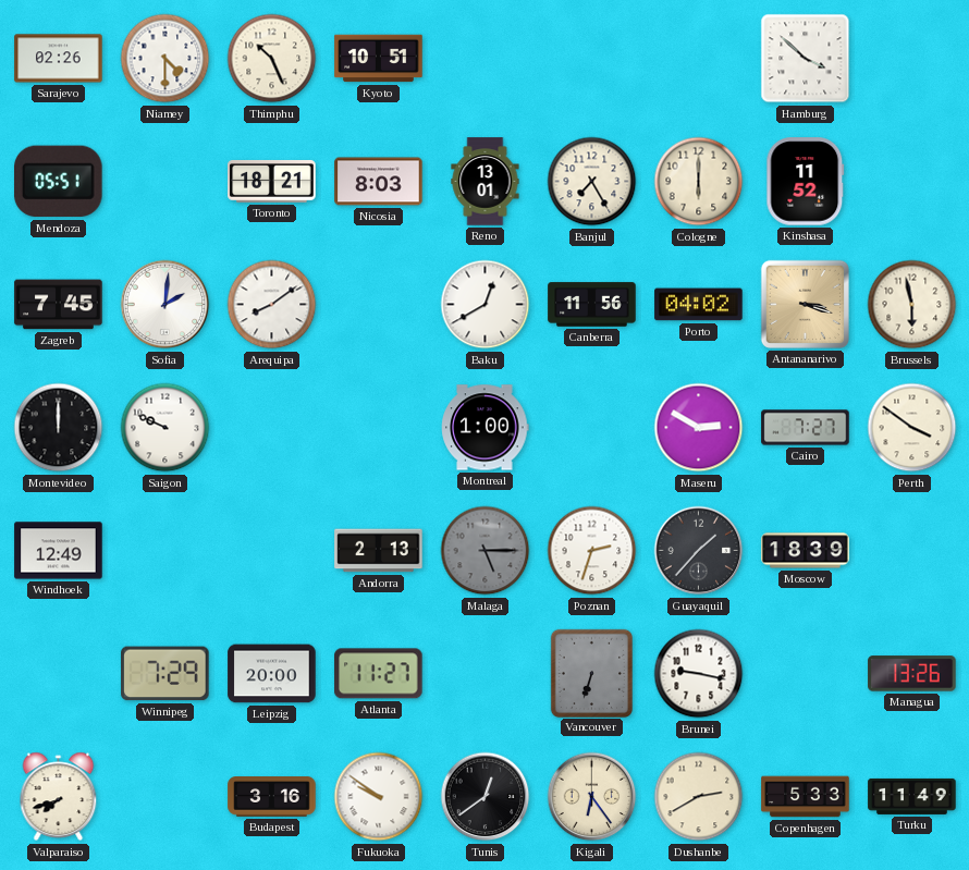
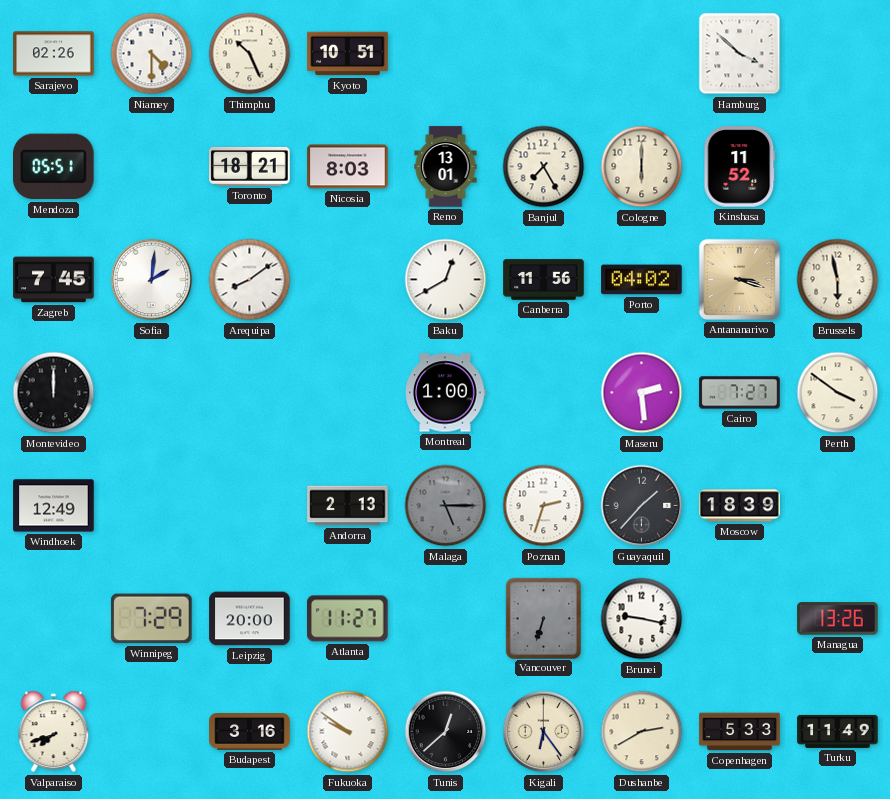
Saigon: 9:49 -> none (165, 428)
Maseru: 2:50 -> 2:29 (642, 393)
Tunis: 12:39 -> 12:38 (446, 732)
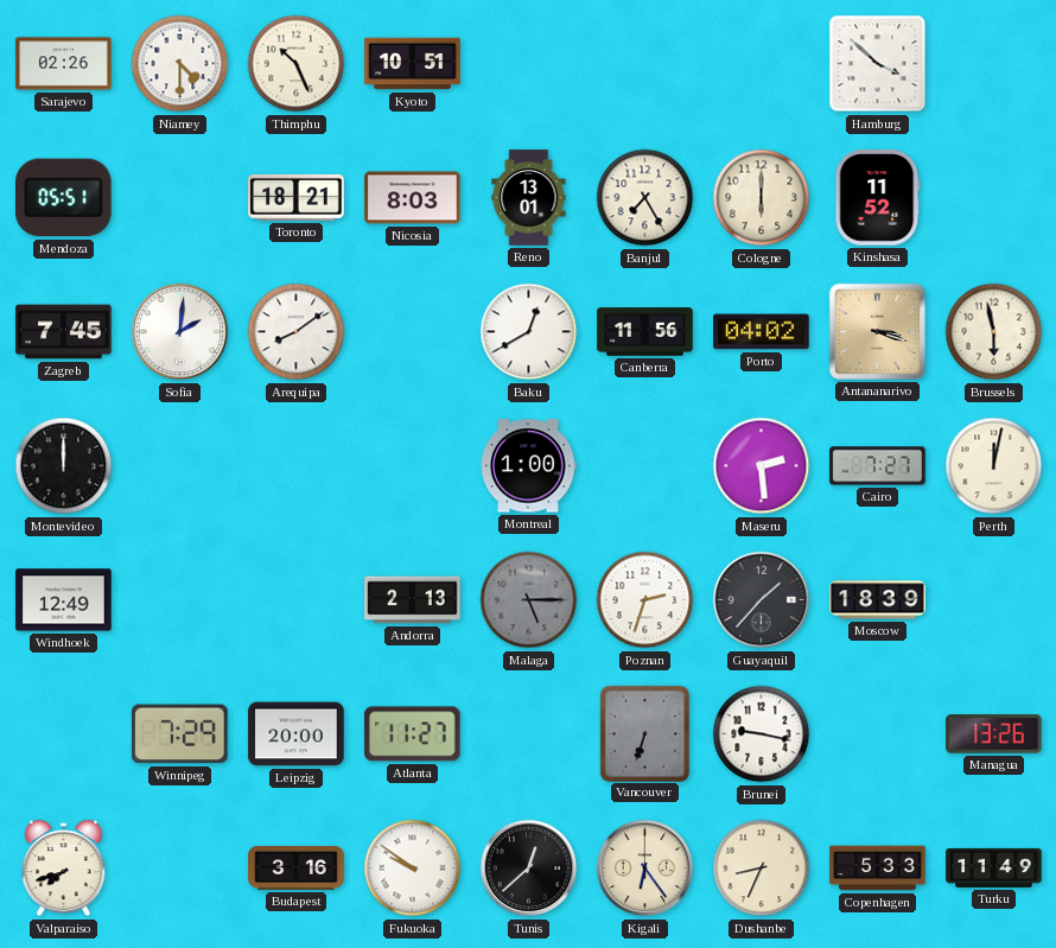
Perth: 3:51 -> 12:02 (994, 466)
Dushanbe: 2:40 -> 8:34 (762, 869)
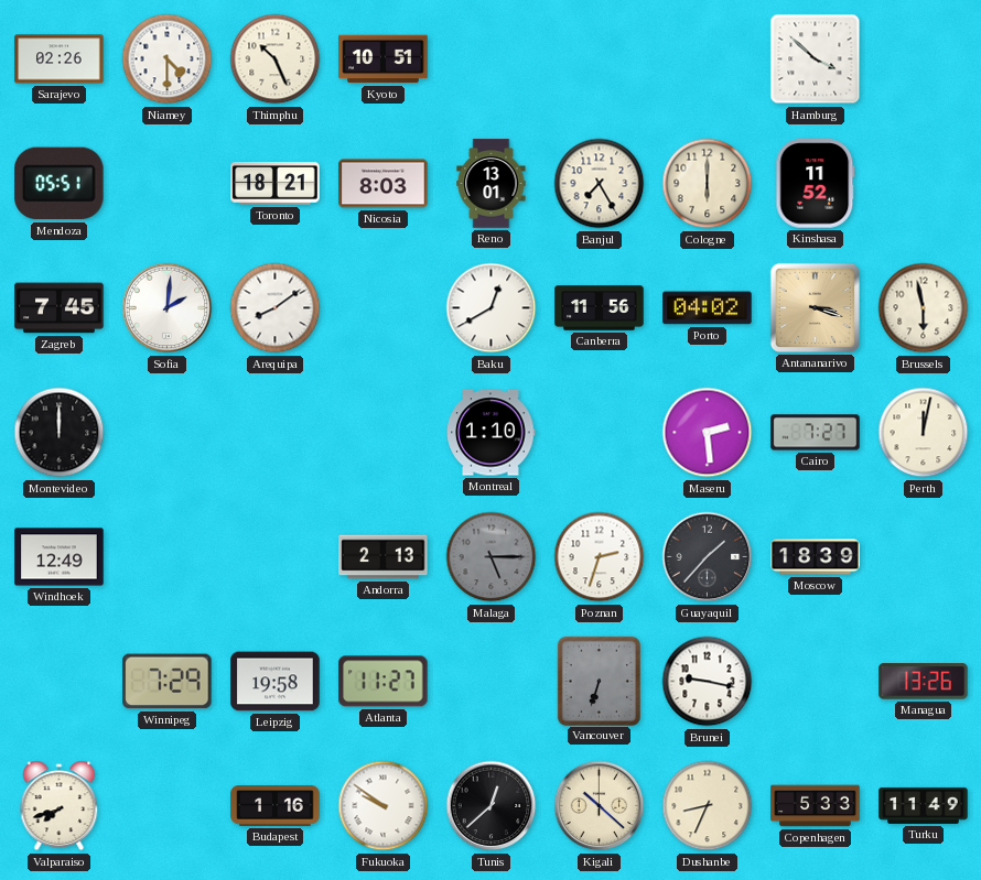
Montreal: 1:00 -> 1:10 (492, 433)
Leipzig: 20:00 -> 19:58 (276, 682)
Budapest: 3:16 -> 1:16 (276, 806)
Kigali: 6:24 -> 10:22 (600, 806)
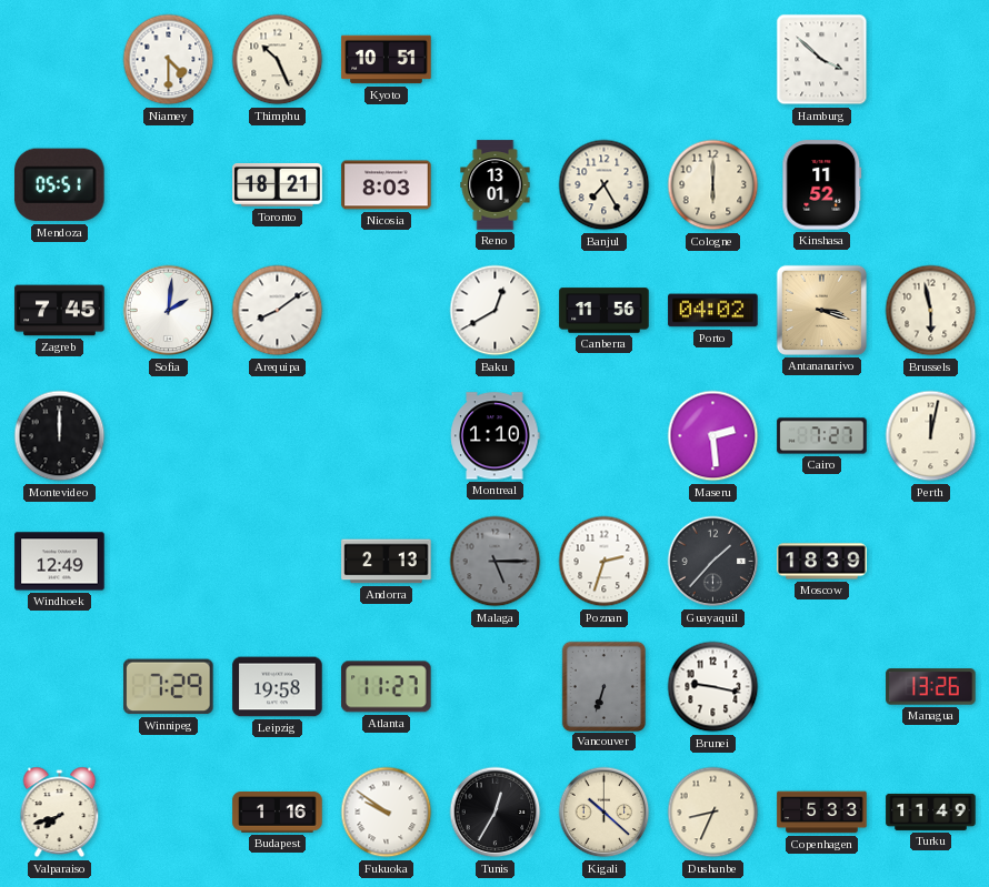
Sarajevo: 02:26 -> none (60, 59)
Tunis: 12:38 -> 12:35 (496, 813)
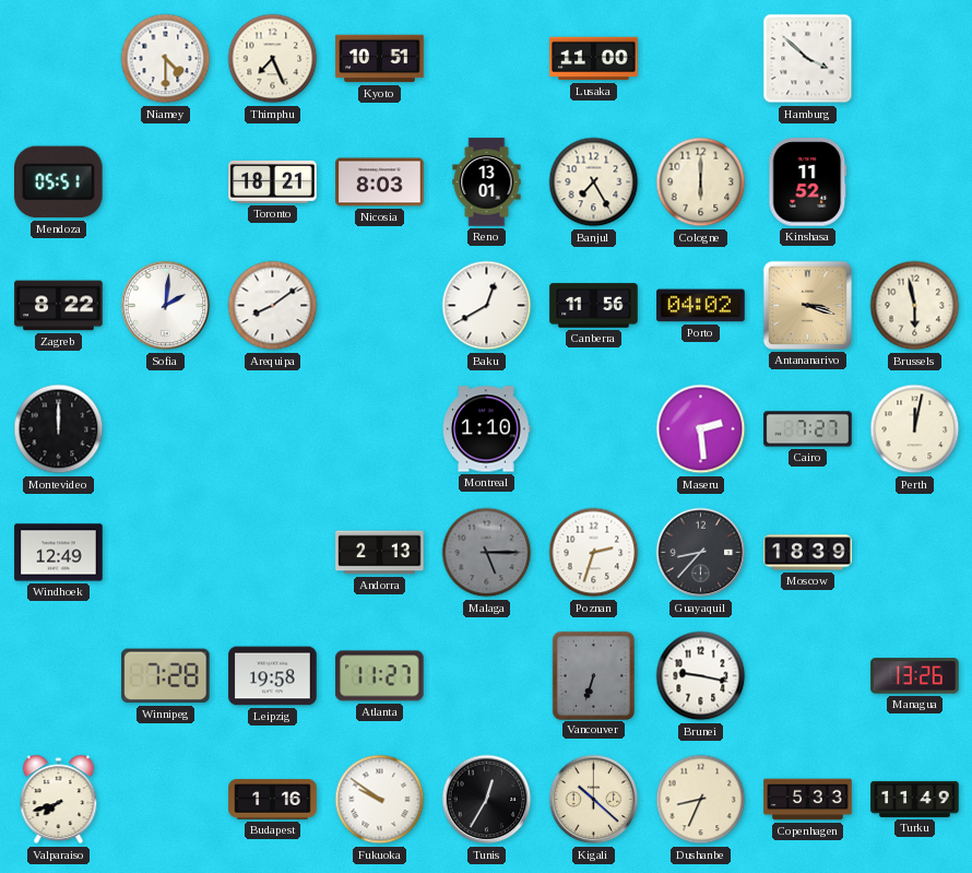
Thimphu: 10:26 -> 7:26 (273, 59)
Lusaka: none -> 11:00 (594, 59)
Zagreb: 7:45 -> 8:22 (59, 306)
Guayaquil: 1:37 -> 8:37 (701, 553)
Winnipeg: 7:29 -> 7:28 (166, 676)
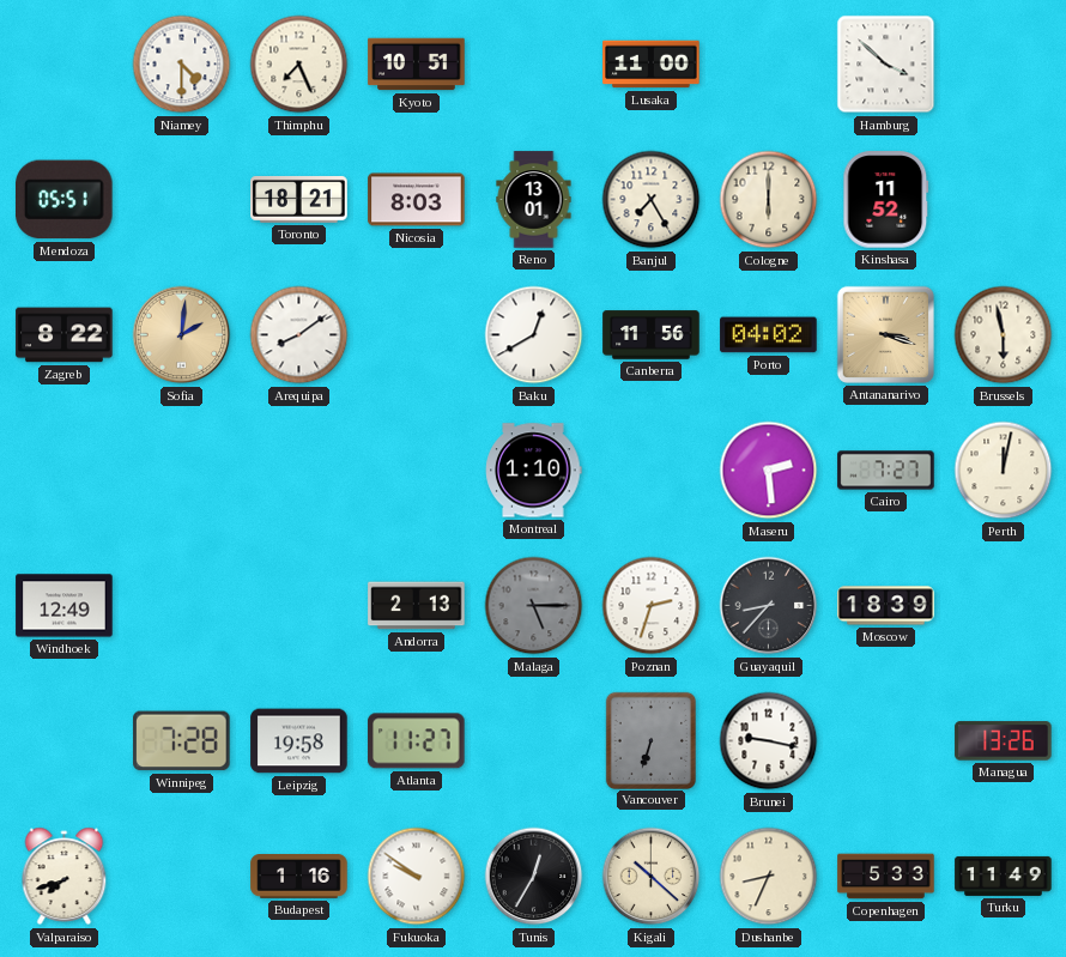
Sofia dial: white -> champagne (182, 335)
Montevideo: 12:00 -> none (59, 429)
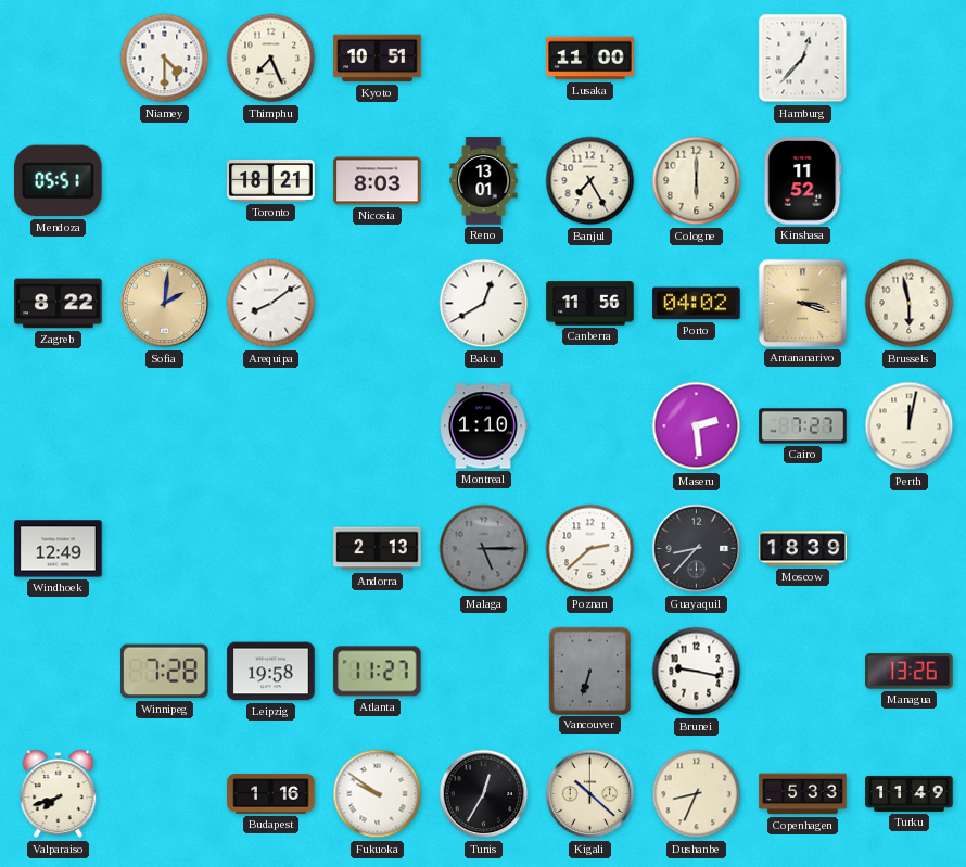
Hamburg: 3:52 -> 12:37 (803, 59)
Poznan: 2:33 -> 2:38 (590, 549)
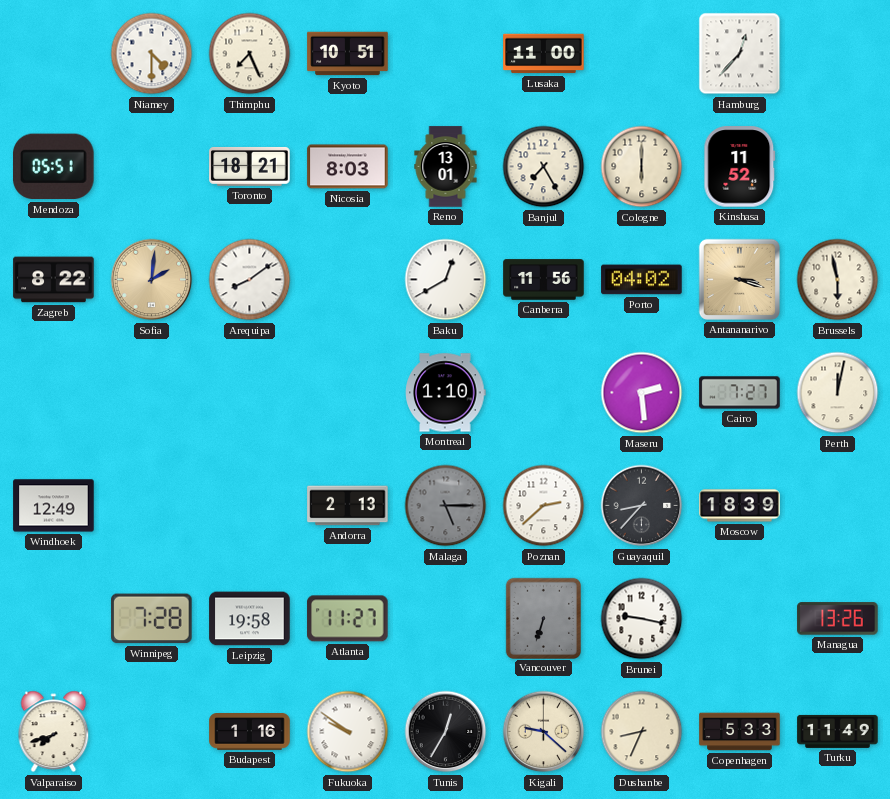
Kigali: 10:22 -> 9:22 (544, 732)
